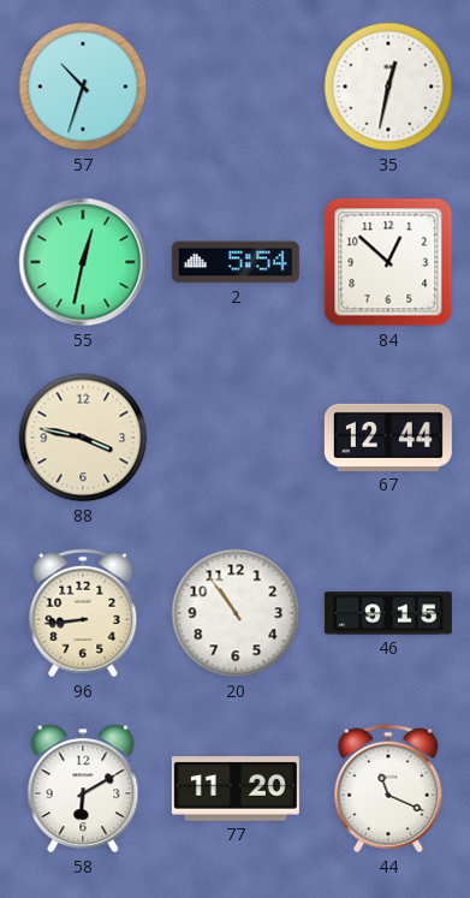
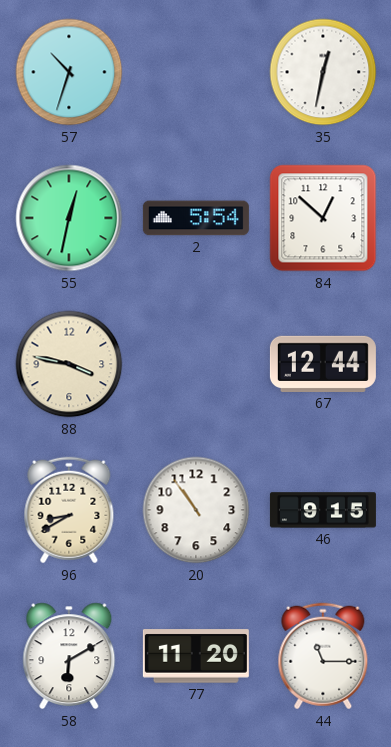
96: 8:44 -> 8:40 (69, 510)
44: 11:19 -> 11:15 (323, 656)
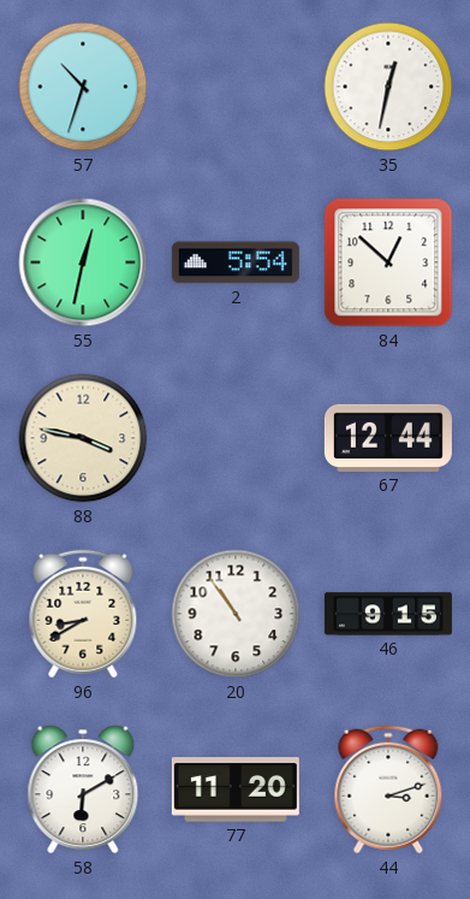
44: 11:15 -> 3:12 (388, 789)
